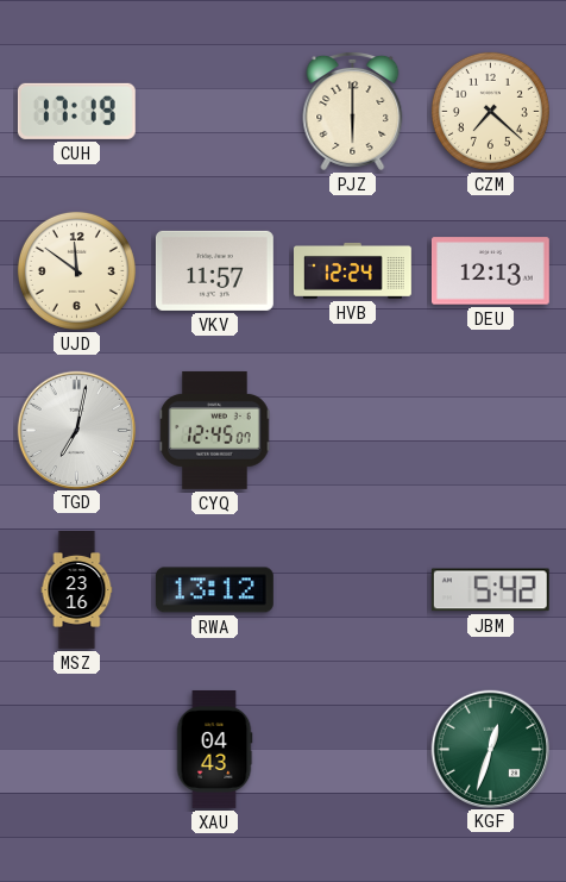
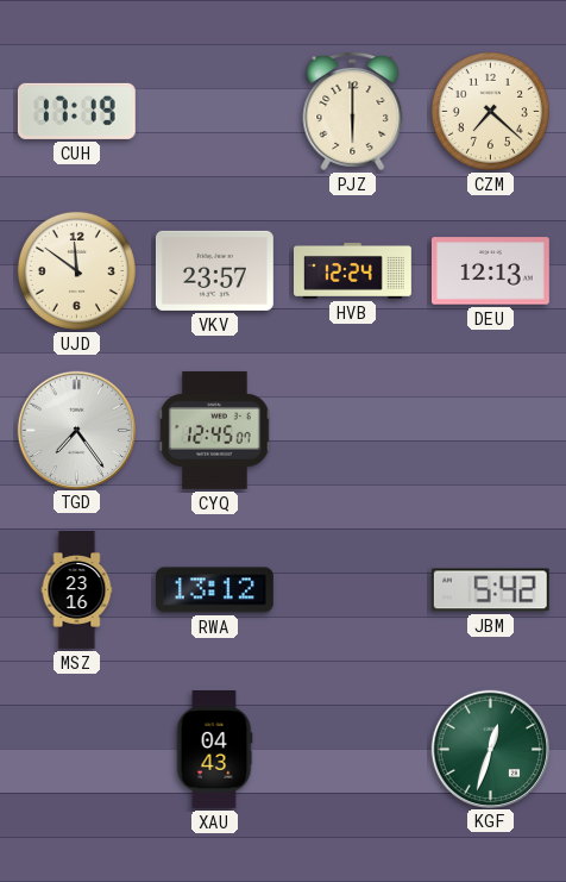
VKV: 11:57 -> 23:57 (214, 270)
TGD: 7:02 -> 7:24 (76, 430)
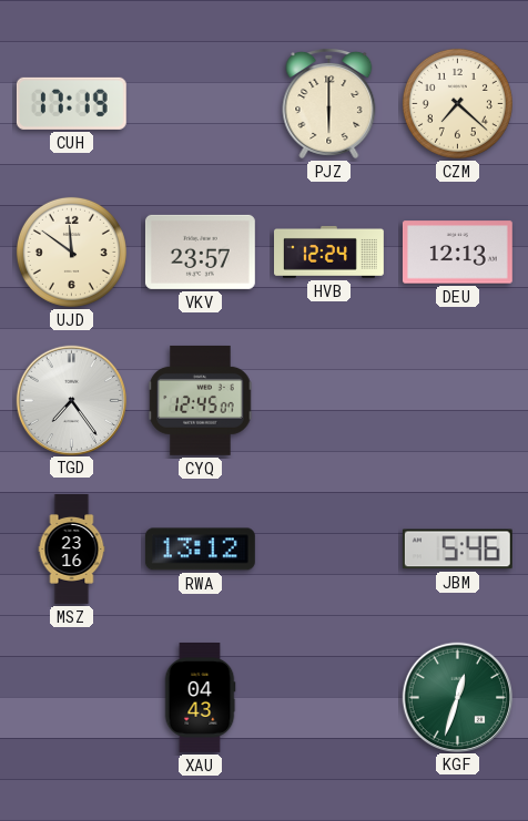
JBM: 5:42 -> 5:46 (457, 550)
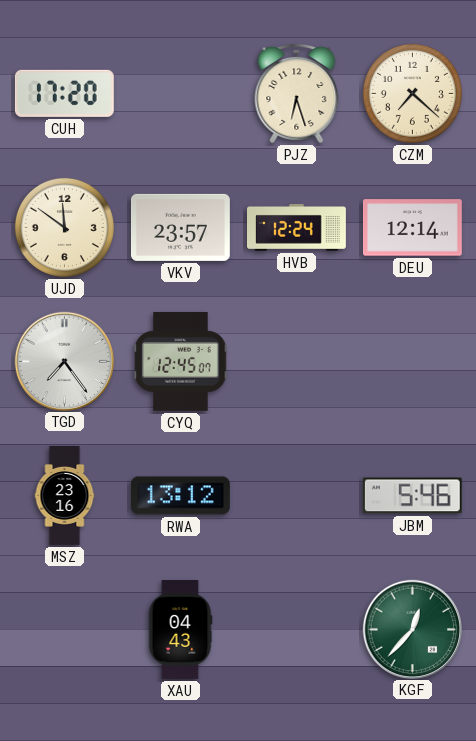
CUH: 17:19 -> 17:20 (64, 93)
PJZ: 6:00 -> 6:27 (297, 93)
DEU: 12:13 -> 12:14 (412, 228)
KGF: 12:33 -> 12:37 (412, 629)
